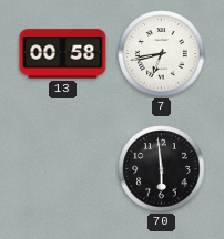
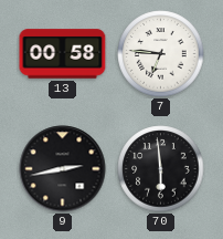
7: 6:43 -> 6:46 (161, 54)
9: none -> 2:43 (63, 169)
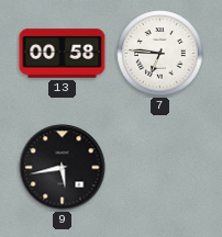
9: 2:43 -> 5:43 (63, 168)
70: 5:59 -> none (161, 169)
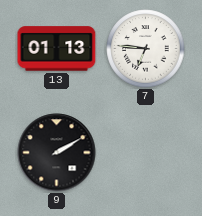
13: 00:58 -> 01:13 (57, 49)
9: 5:43 -> 2:10 (57, 153)
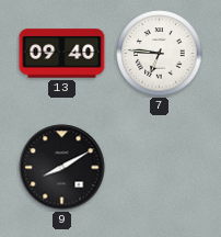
13: 01:13 -> 09:40 (62, 54)
9: 2:10 -> 8:10 (62, 168)
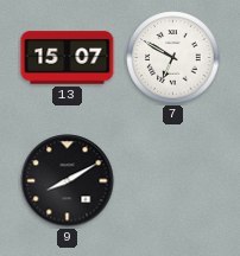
13: 09:40 -> 15:07 (68, 58)
7: 6:46 -> 6:50 (173, 58)
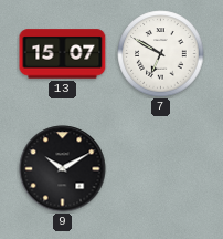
9: 8:10 -> 10:10 (63, 169)
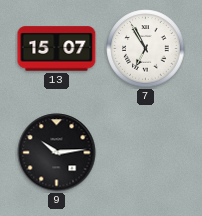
7: 6:50 -> 6:55 (146, 49)
9: 10:10 -> 10:14 (57, 153)
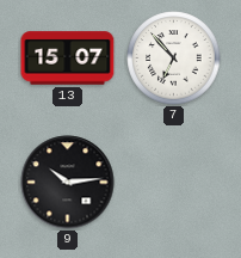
7: 6:55 -> 6:53 (174, 59)
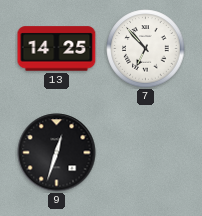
13: 15:07 -> 14:25 (57, 49)
9: 10:14 -> 12:33 (57, 153)
